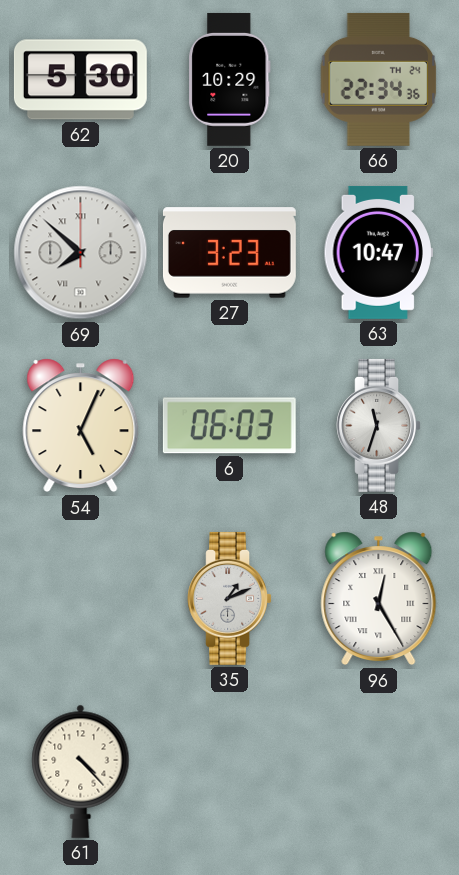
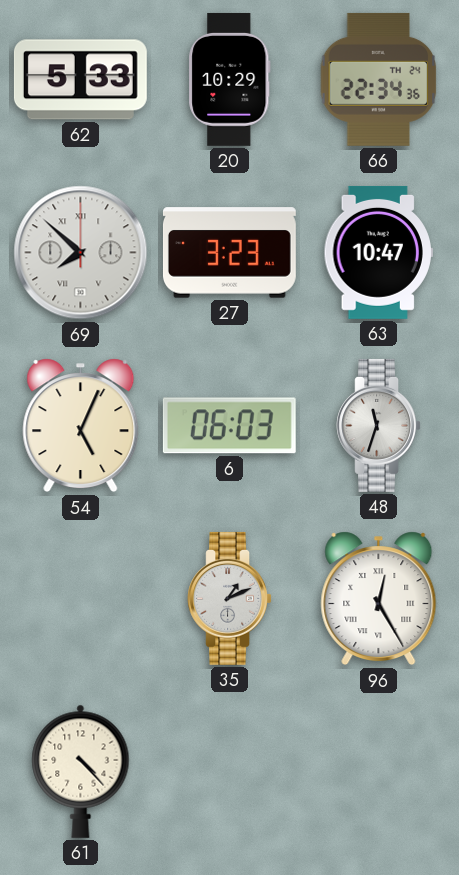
62: 5:30 -> 5:33 (80, 80)
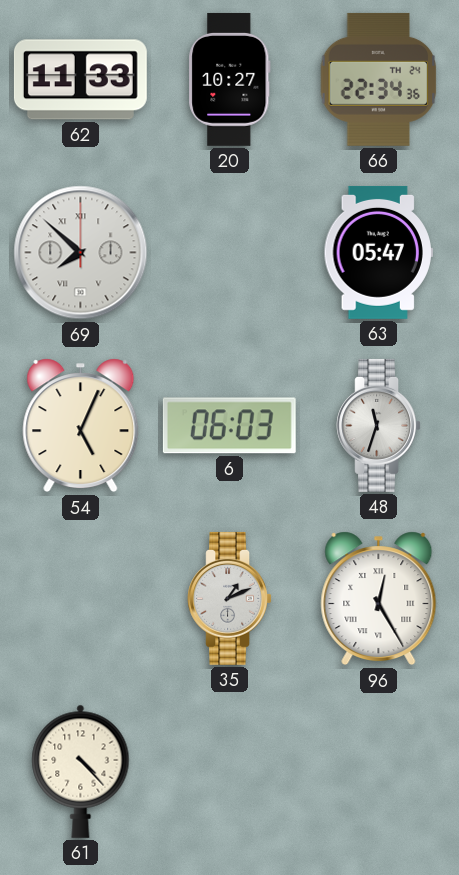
62: 5:33 -> 11:33 (80, 80)
20: 10:29 -> 10:27 (230, 79)
27: 3:23 -> none (229, 253)
63: 10:47 -> 05:47 (378, 252)
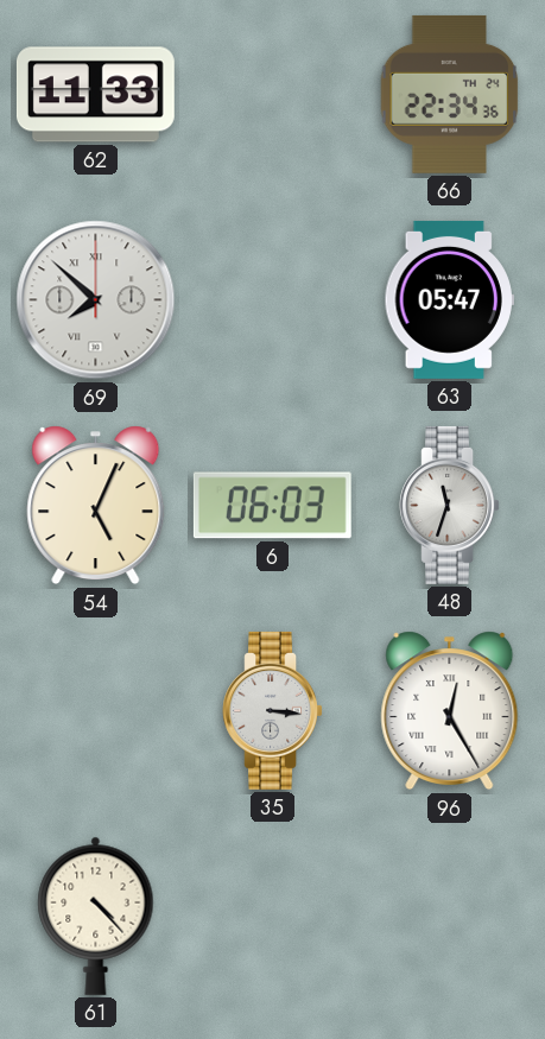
20: 10:27 -> none (230, 79)
35: 1:11 -> 3:16 (272, 710)
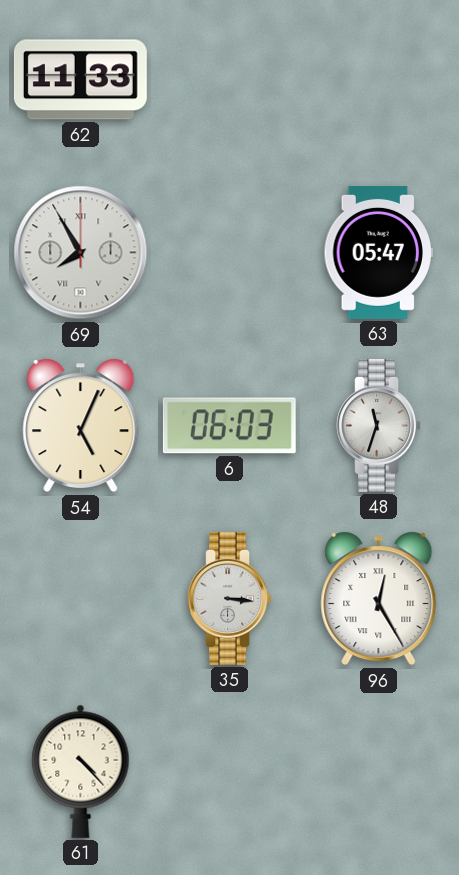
66: 22:34 -> none (450, 94)
69: 7:52 -> 7:55 (81, 253)
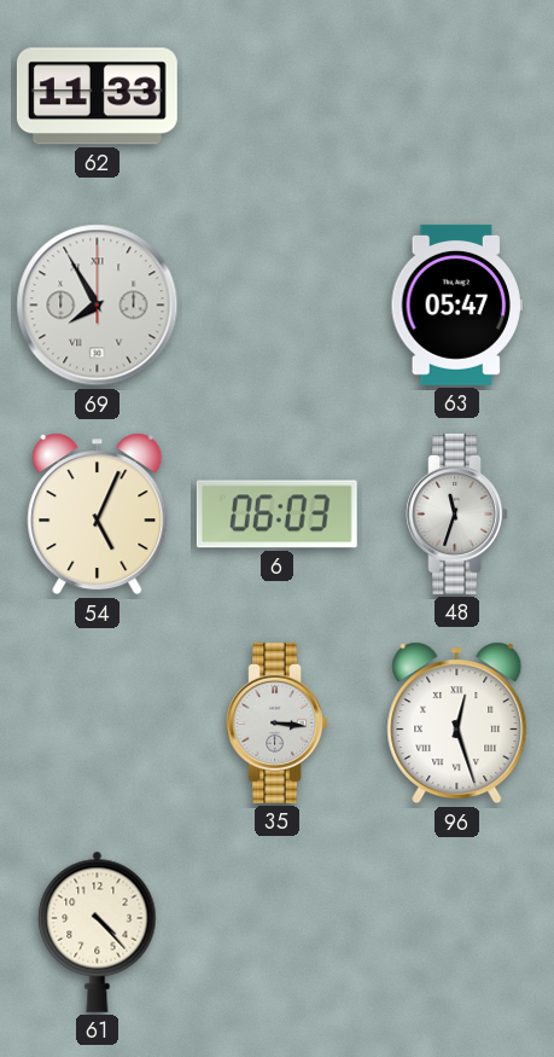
96: 12:25 -> 12:27 (457, 724)
